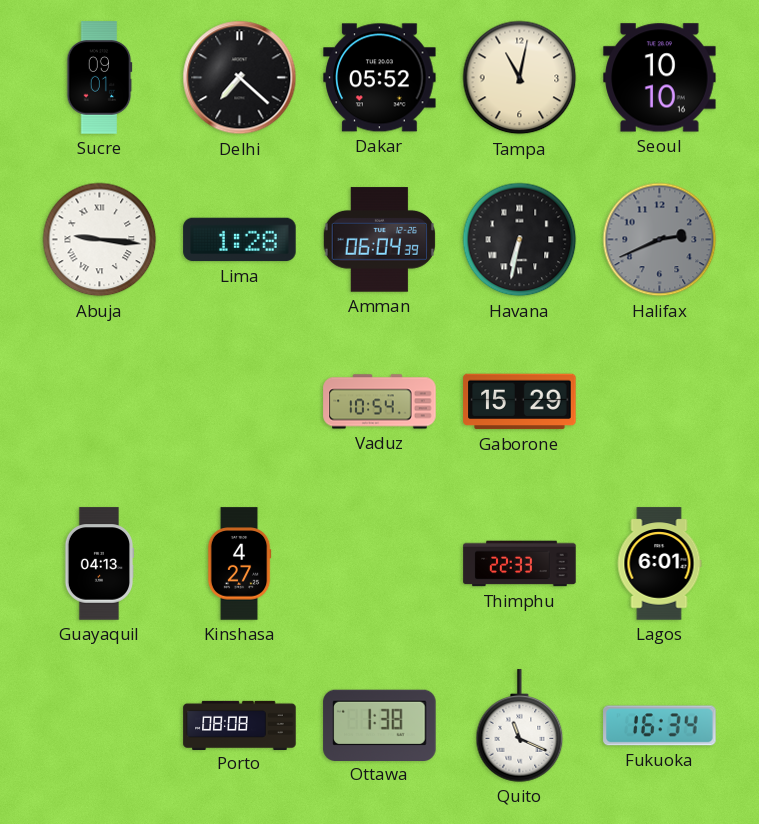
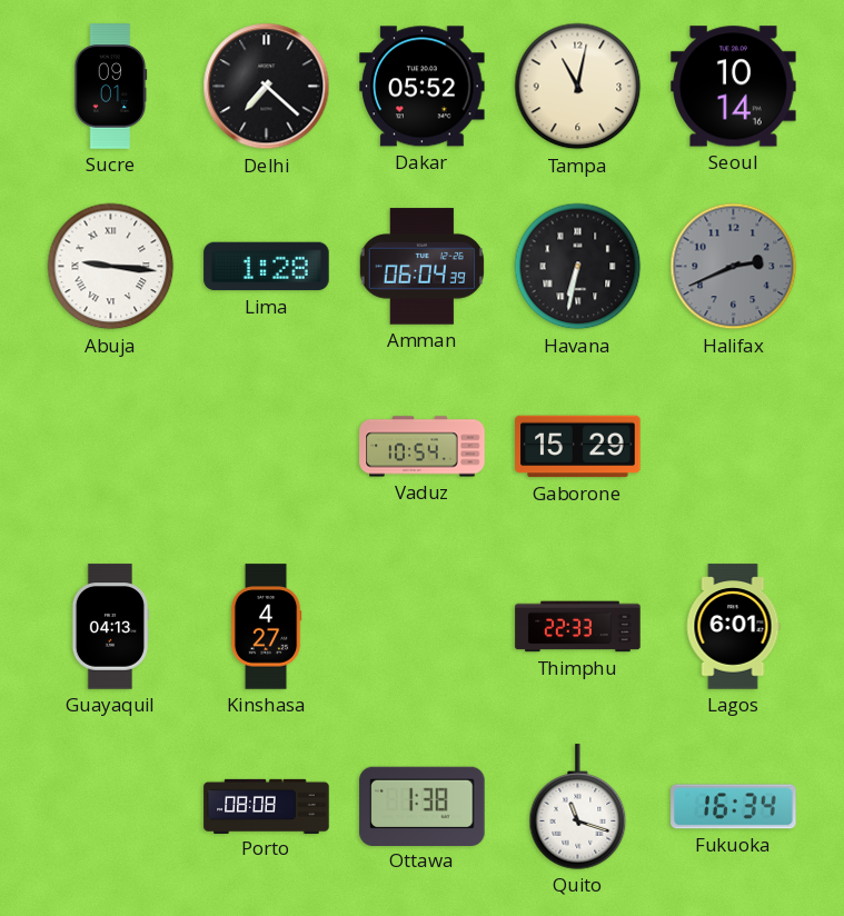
Seoul: 10:10 -> 10:14 (734, 87)
Quito: 11:19 -> 11:18 (578, 807)
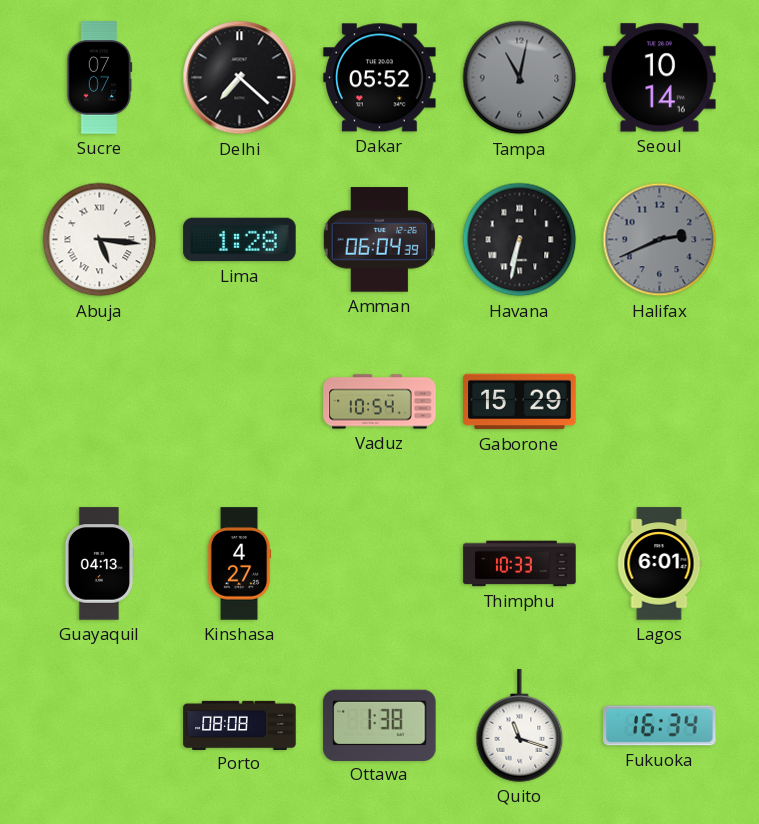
Sucre: 09:01 -> 07:07 (99, 78)
Tampa dial: cream -> grey (520, 78)
Abuja: 9:16 -> 5:16 (100, 240)
Thimphu: 22:33 -> 10:33 (520, 564)
